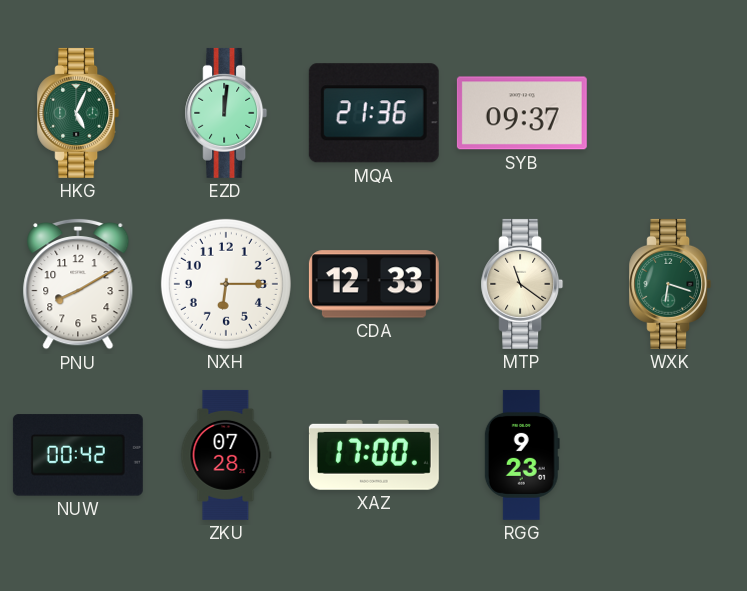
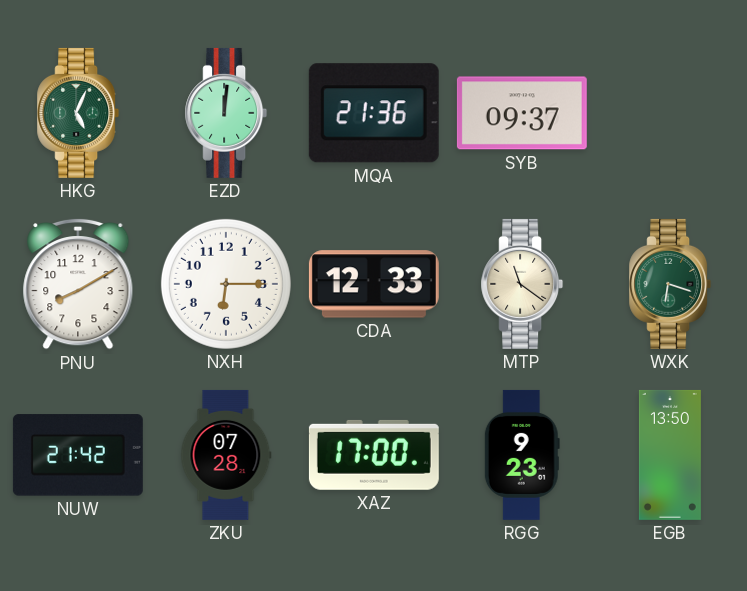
NUW: 00:42 -> 21:42 (78, 455)
EGB: none -> 13:50 (670, 455)
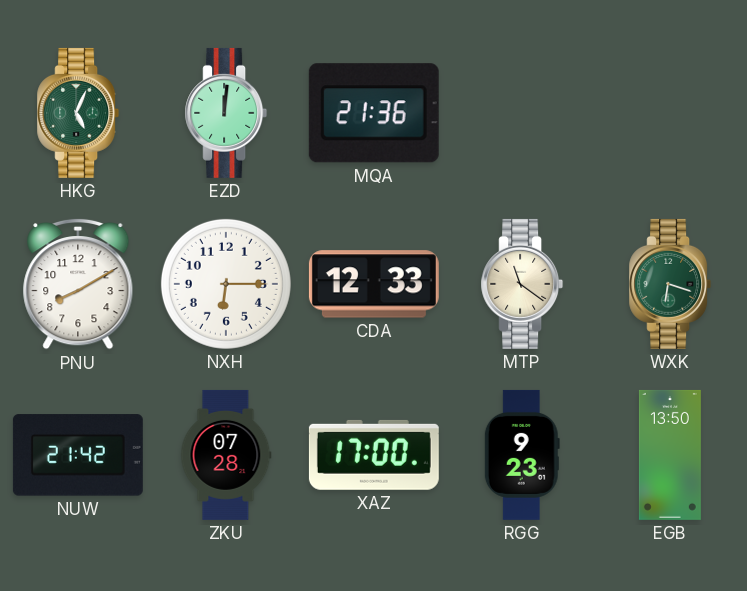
SYB: 09:37 -> none (522, 113)
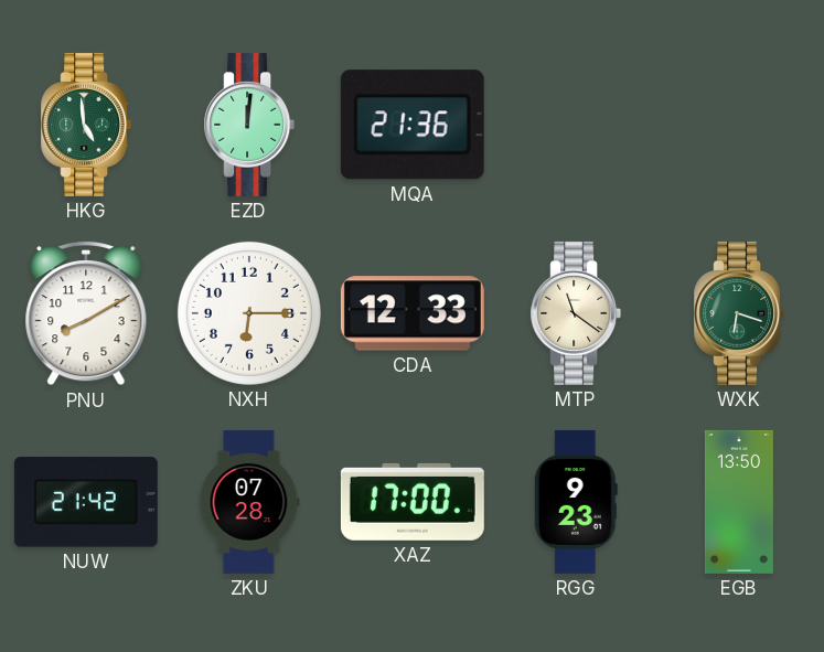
HKG: 5:04 -> 4:59 (86, 125)
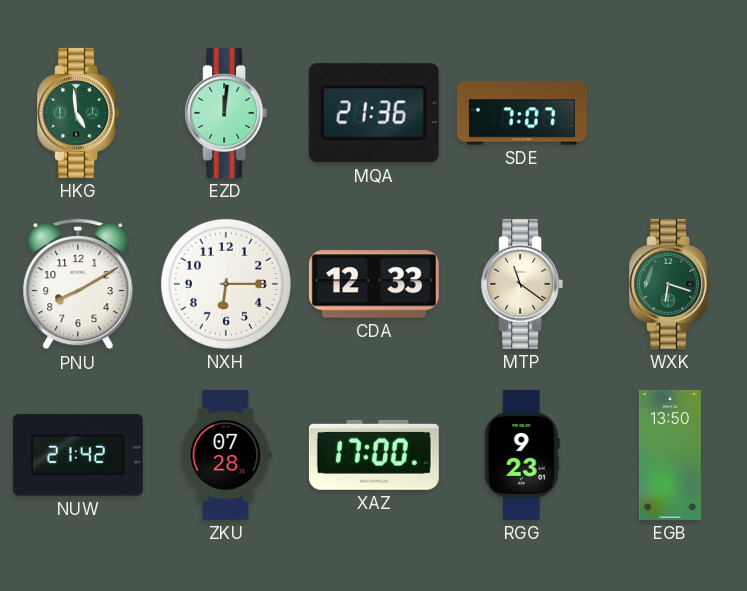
SDE: none -> 7:07 (522, 113)
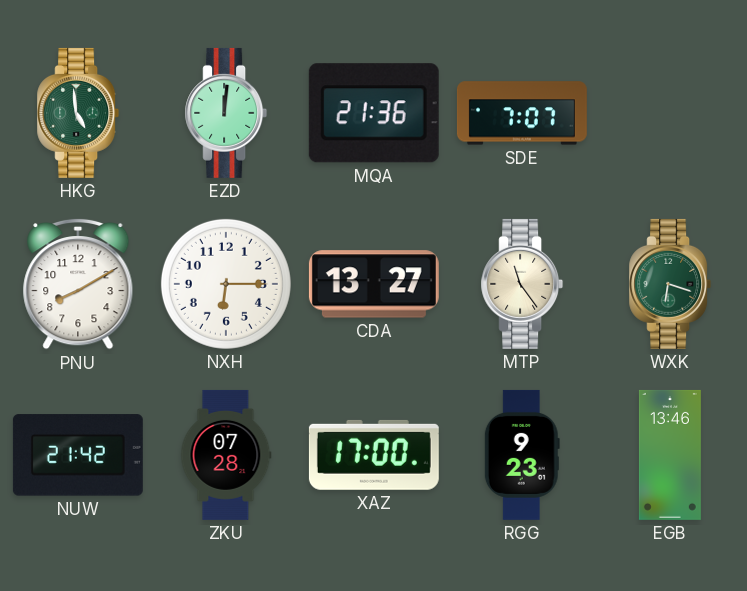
CDA: 12:33 -> 13:27 (374, 284)
MTP: 11:21 -> 11:24 (522, 284)
EGB: 13:50 -> 13:46 (670, 455)
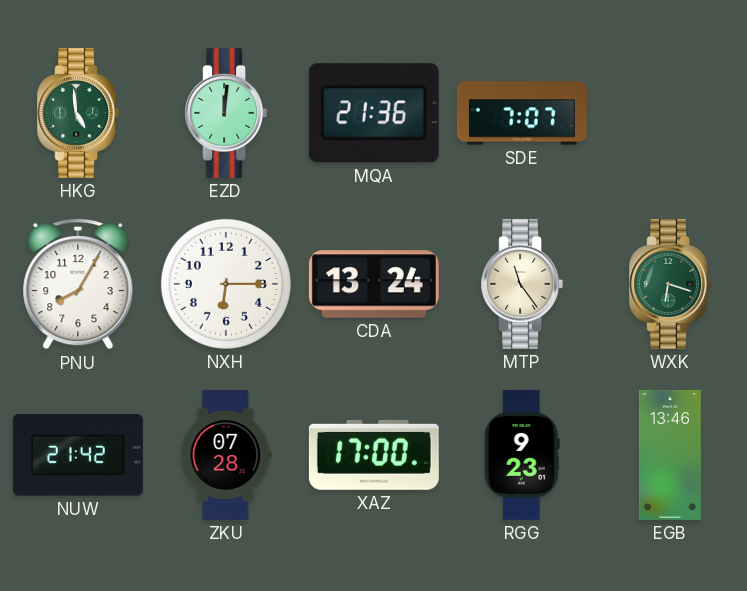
PNU: 8:10 -> 8:05 (78, 284)
CDA: 13:27 -> 13:24 (374, 284)
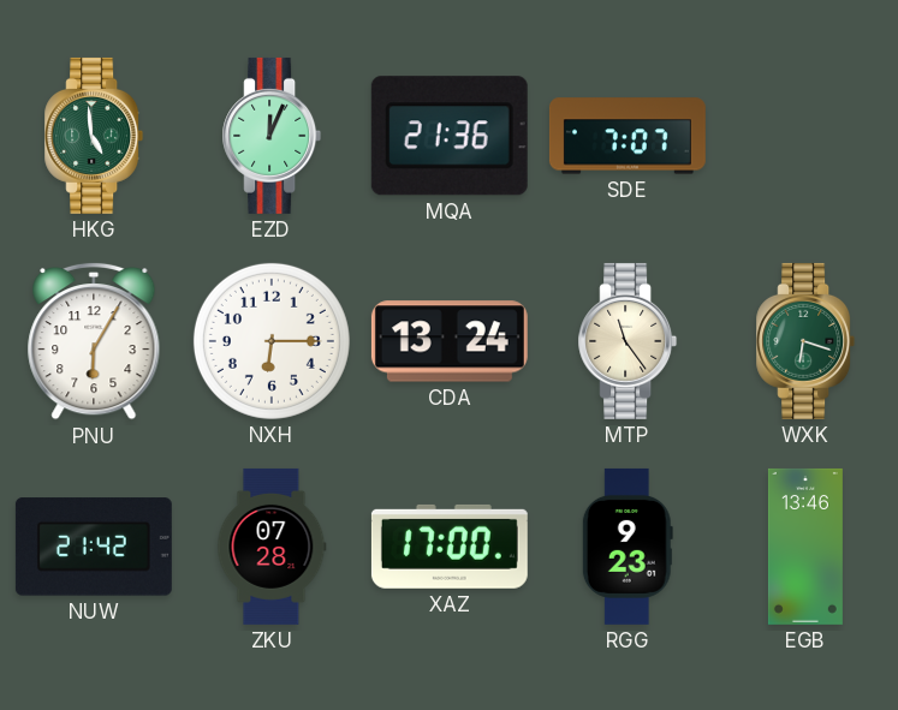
EZD: 12:01 -> 12:04 (272, 136)
PNU: 8:05 -> 6:05 (94, 341)
